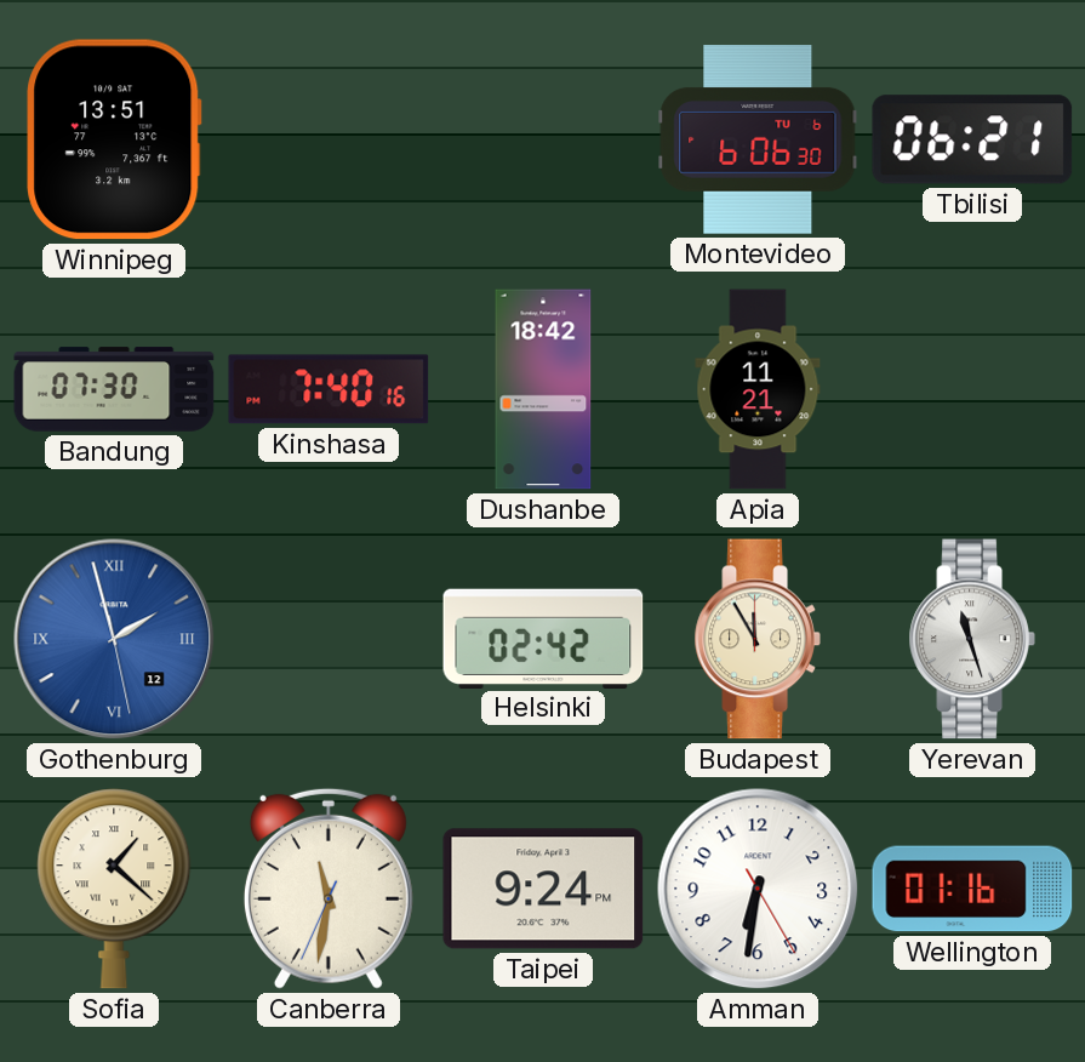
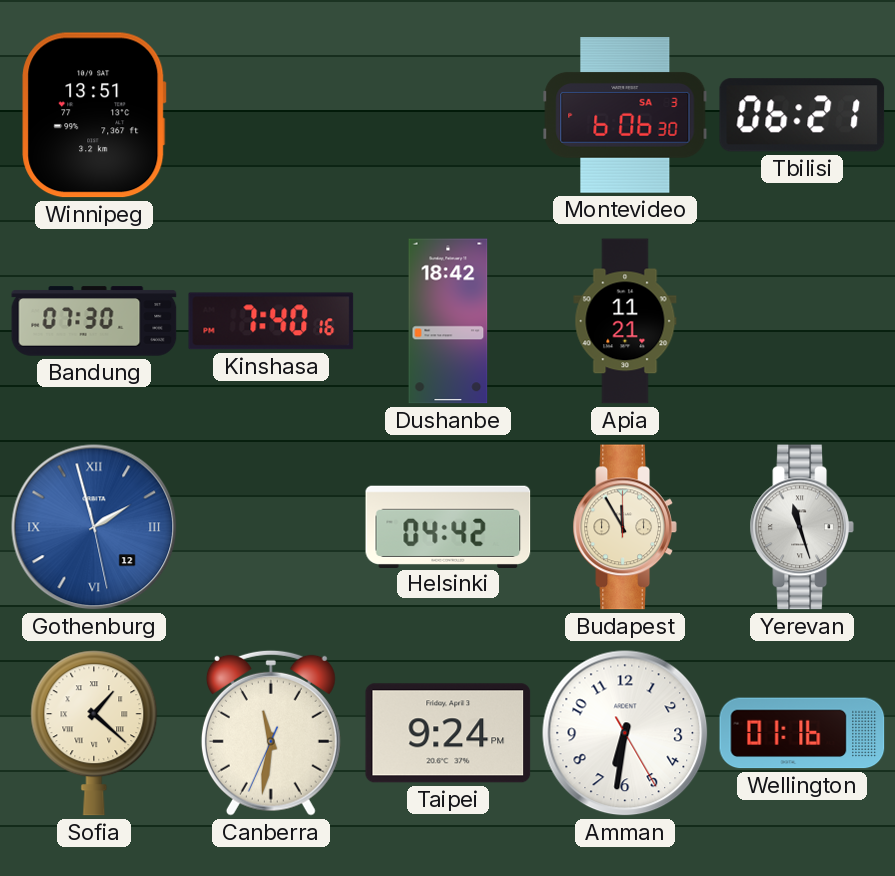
Montevideo date: TU 6 -> SA 3 (625, 115)
Helsinki: 02:42 -> 04:42 (448, 526)
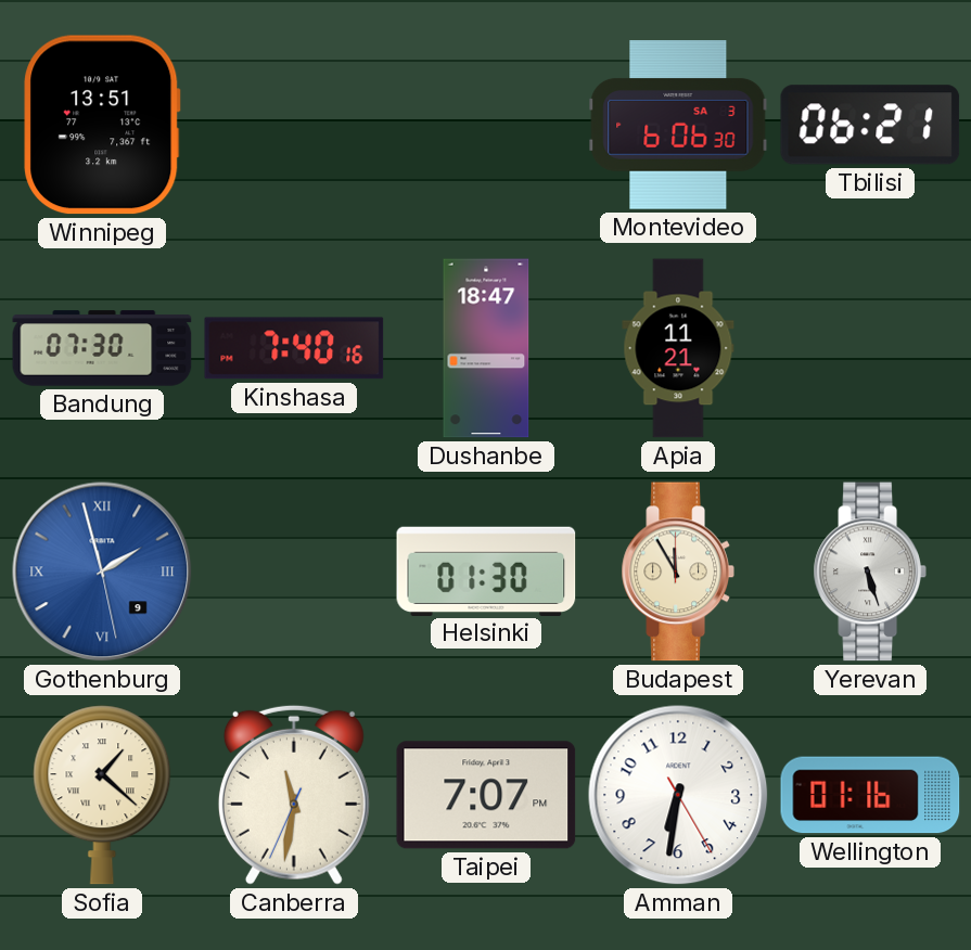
Dushanbe: 18:42 -> 18:47 (486, 348)
Gothenburg date: 12 -> 9 (102, 572)
Helsinki: 04:42 -> 01:30 (486, 570)
Yerevan: 11:27 -> 5:27 (870, 572)
Taipei: 9:24 -> 7:07 (486, 795)
